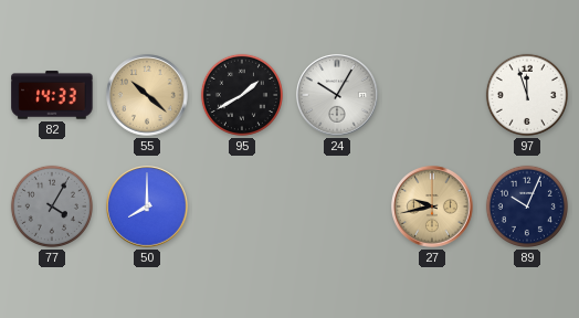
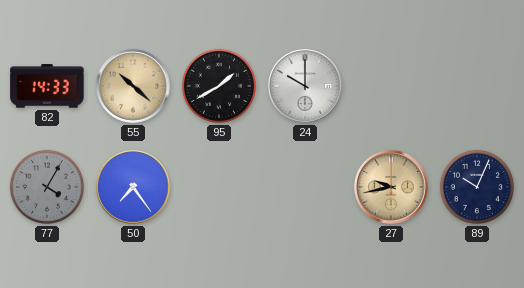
24: 10:05 -> 10:00 (305, 86)
97: 11:57 -> none (527, 95)
50: 8:00 -> 7:24 (133, 187)
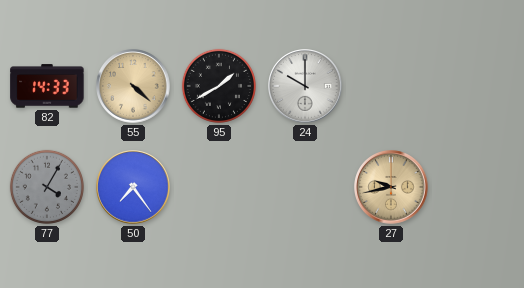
55: 10:22 -> 4:22 (133, 86)
89: 10:04 -> none (477, 187)
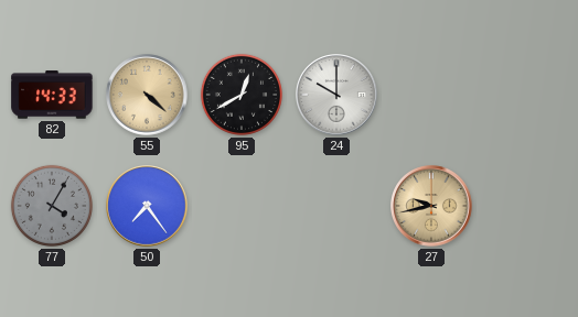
95: 1:40 -> 12:40 (242, 95)
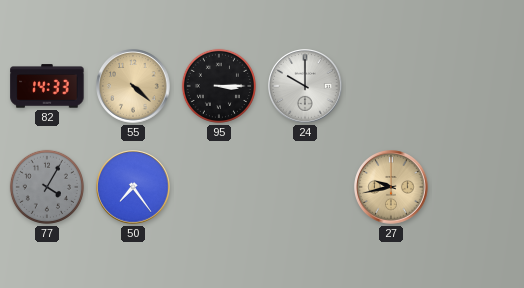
95: 12:40 -> 3:15 (219, 86)
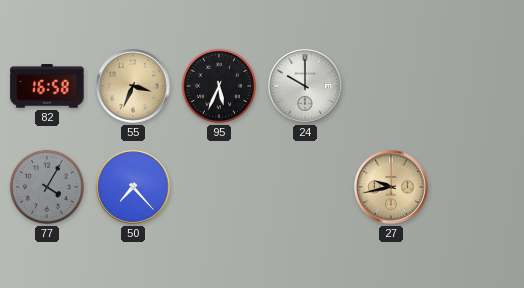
82: 14:33 -> 16:58 (47, 86)
55: 4:22 -> 3:34 (133, 86)
95: 3:15 -> 5:34 (219, 86)
50: 7:24 -> 7:23 (133, 187)
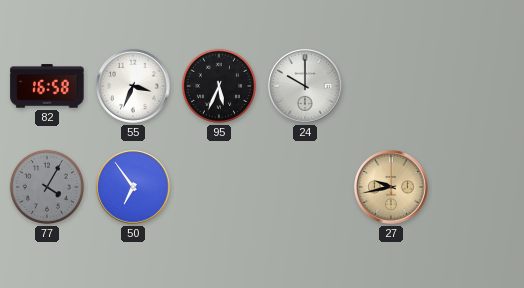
55 dial: champagne -> white (133, 86)
50: 7:23 -> 6:54 (133, 187)
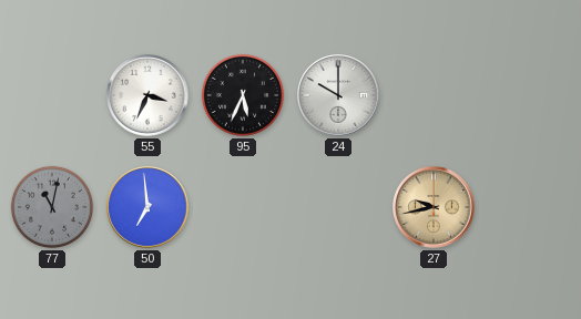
82: 16:58 -> none (47, 86)
77: 4:05 -> 11:02 (52, 207)
50: 6:54 -> 6:59 (147, 207)
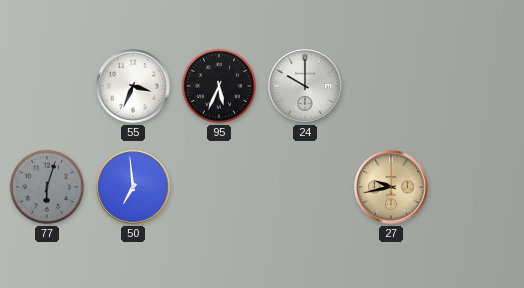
77: 11:02 -> 6:03 (47, 187)
